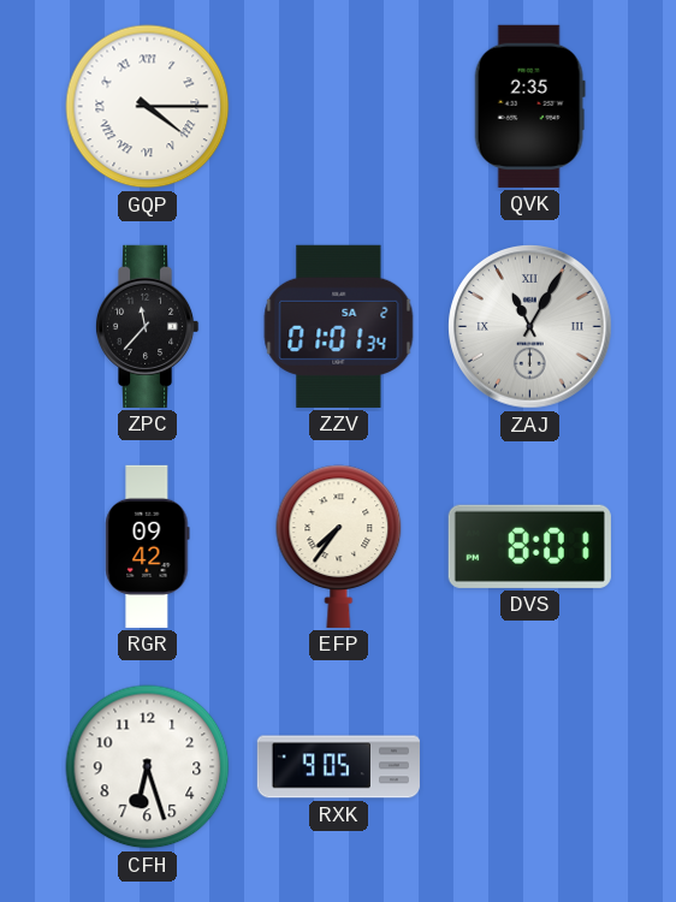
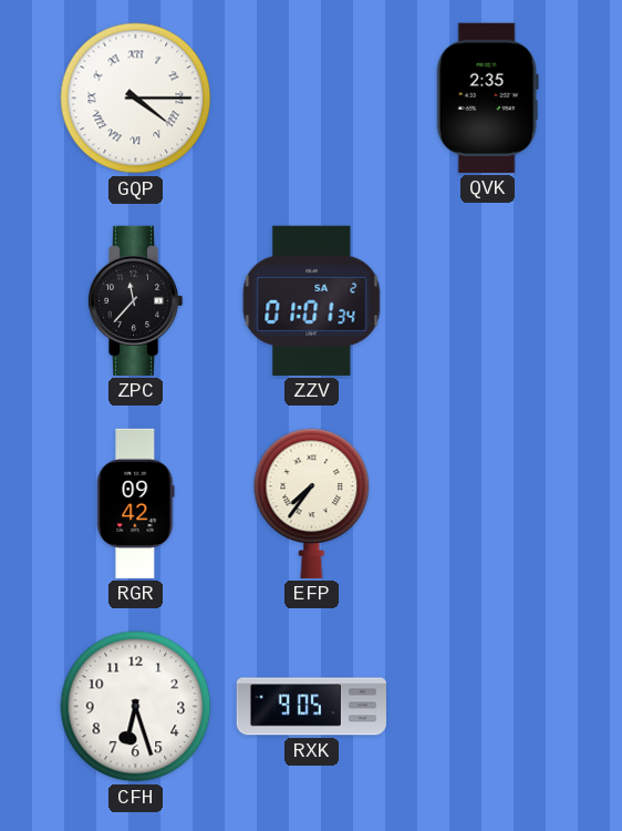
ZAJ: 11:05 -> none (530, 327)
DVS: 8:01 -> none (529, 546)
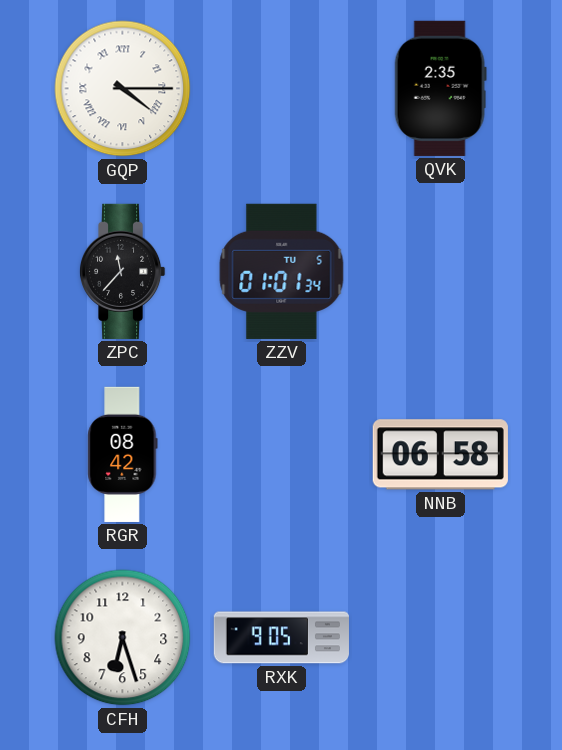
ZZV date: SA 2 -> TU 5 (282, 271)
RGR: 09:42 -> 08:42 (123, 454)
EFP: 7:36 -> none (312, 503)
NNB: none -> 06:58 (440, 455)
